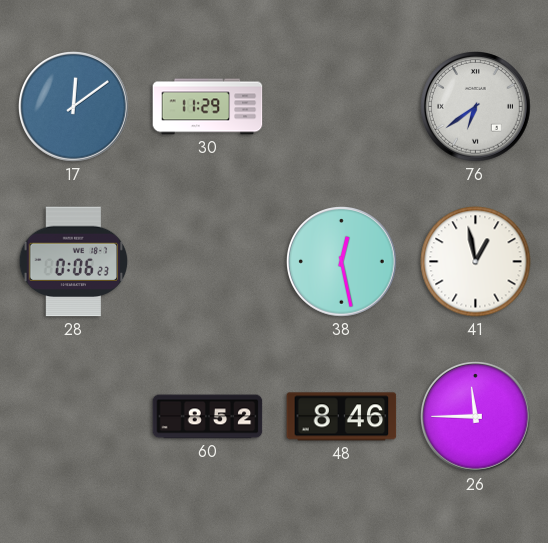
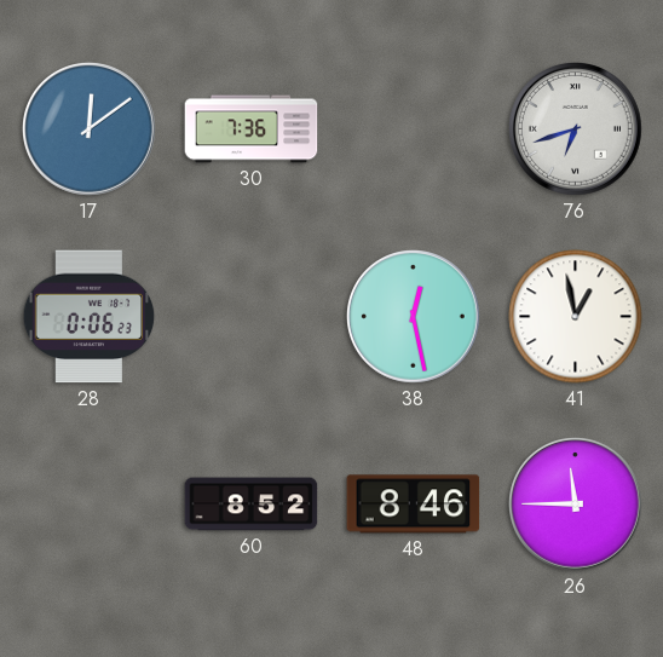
30: 11:29 -> 7:36 (252, 129)
76: 6:39 -> 6:42 (576, 129)
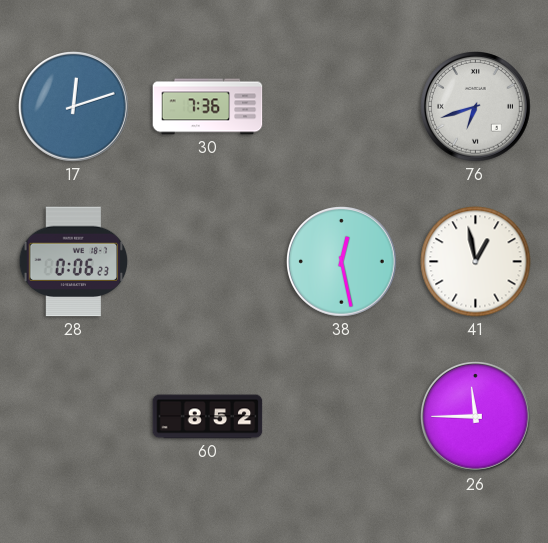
17: 12:09 -> 12:12 (74, 107)
48: 8:46 -> none (414, 505)
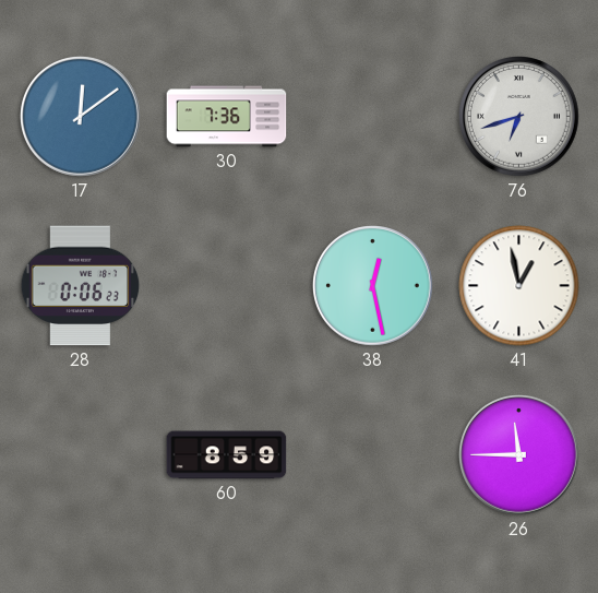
17: 12:12 -> 12:09 (81, 117)
60: 8:52 -> 8:59 (227, 455)
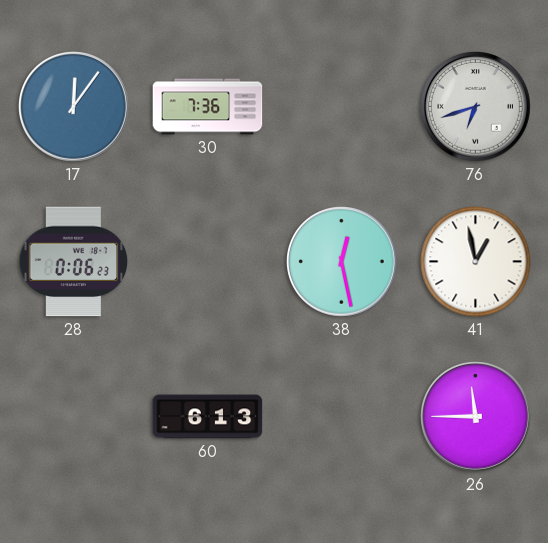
17: 12:09 -> 12:06 (74, 107)
60: 8:59 -> 6:13 (208, 417)
